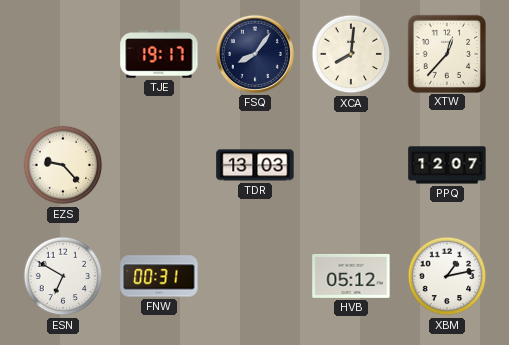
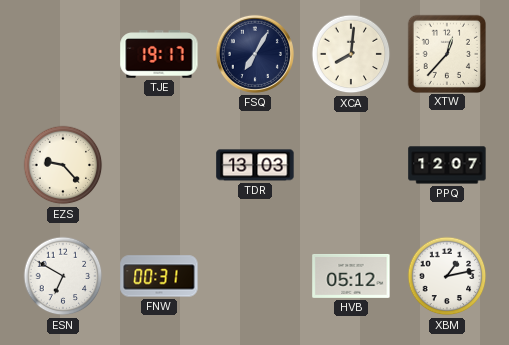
FSQ: 8:06 -> 7:05 (255, 54)
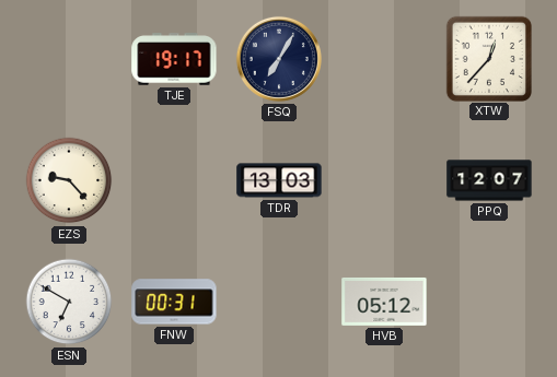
XCA: 8:01 -> none (351, 54)
XBM: 1:13 -> none (447, 276)
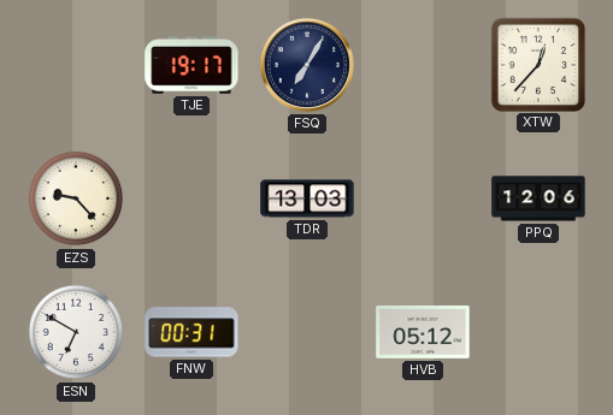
PPQ: 12:07 -> 12:06 (538, 198)
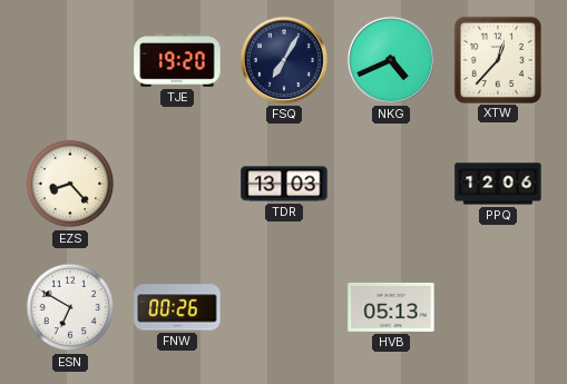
TJE: 19:17 -> 19:20 (177, 60)
NKG: none -> 4:41 (391, 60)
EZS: 9:23 -> 8:23 (70, 184)
FNW: 00:31 -> 00:26 (177, 307)
HVB: 05:12 -> 05:13 (391, 307)
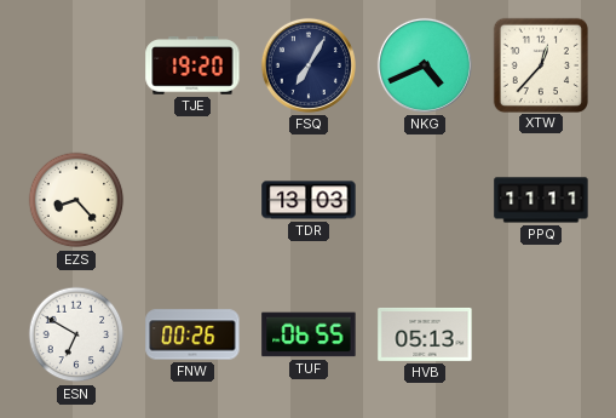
PPQ: 12:06 -> 11:11 (541, 200)
TUF: none -> 06:55 (309, 334)
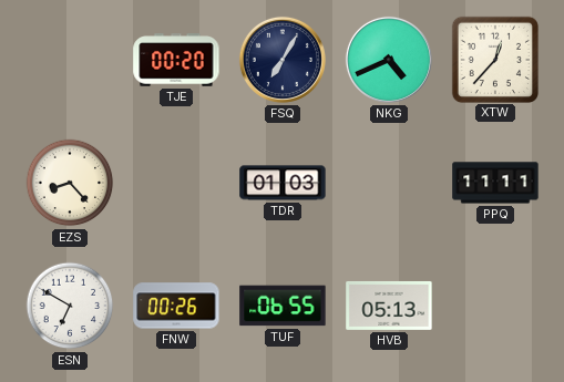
TJE: 19:20 -> 00:20 (176, 60)
TDR: 13:03 -> 01:03 (283, 183)
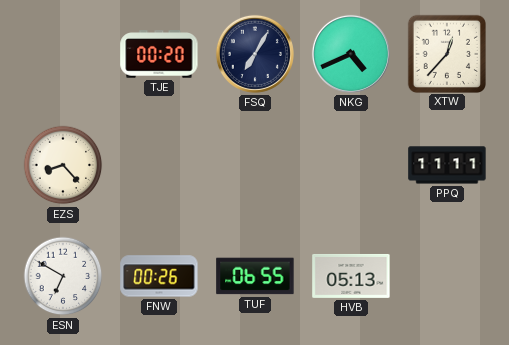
TDR: 01:03 -> none (283, 183)
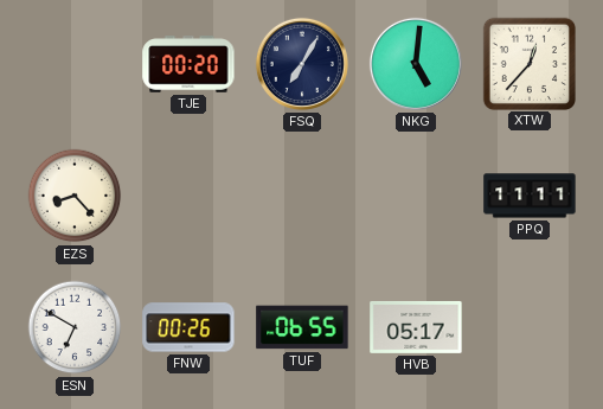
NKG: 4:41 -> 5:01 (416, 64)
HVB: 05:13 -> 05:17 (416, 327)
